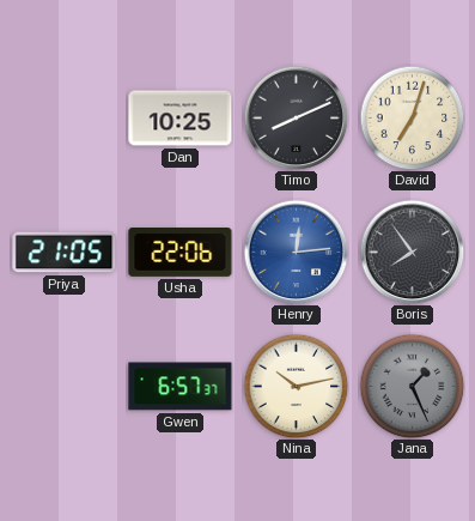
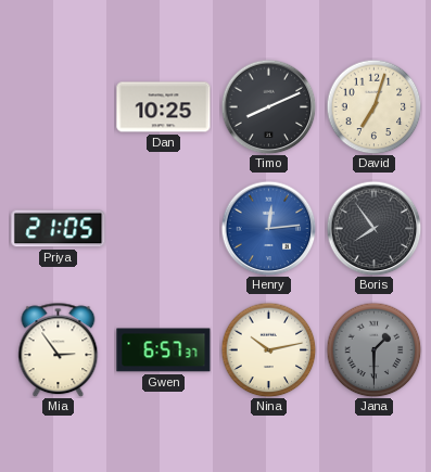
Usha: 22:06 -> none (181, 253)
Mia: none -> 2:54 (59, 349)
Jana: 1:26 -> 1:30 (373, 349)
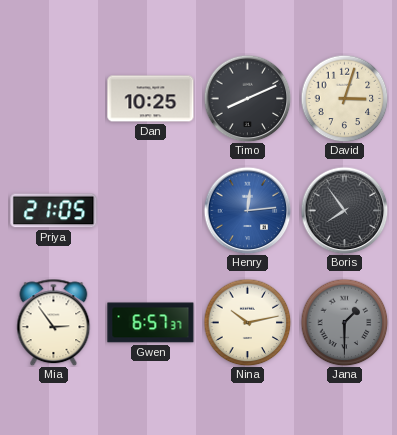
David: 7:03 -> 3:03 (344, 98)
